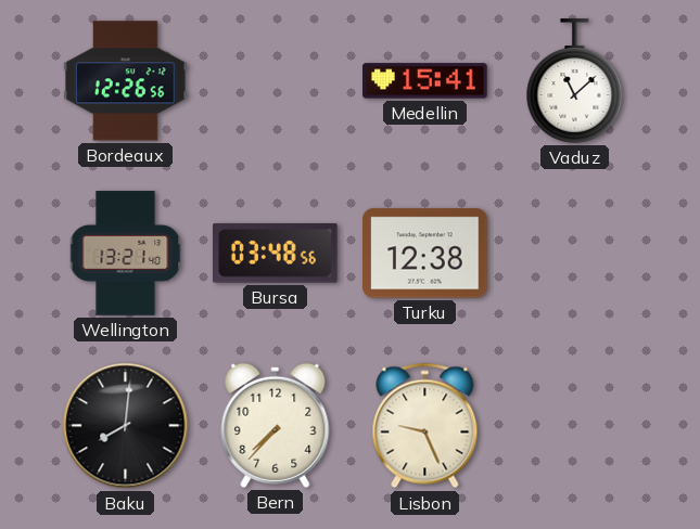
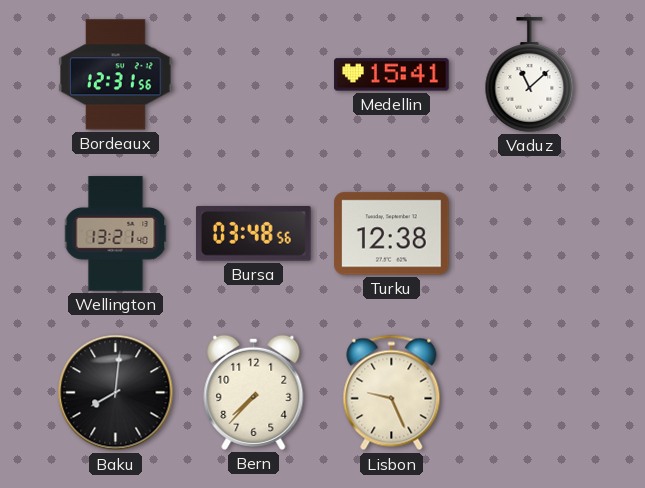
Bordeaux: 12:26 -> 12:31 (116, 75)
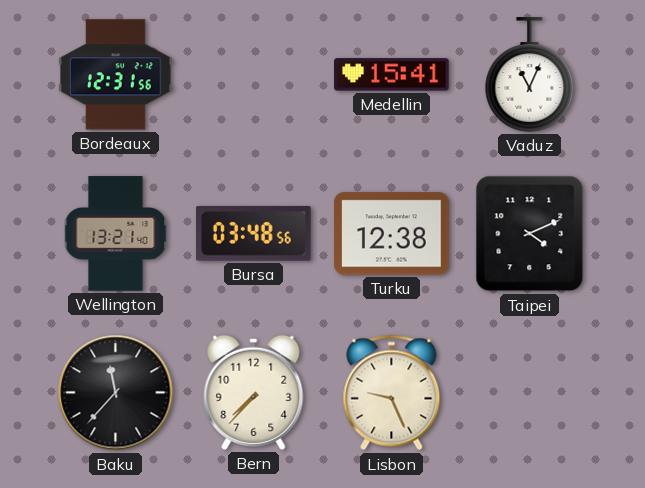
Vaduz: 11:08 -> 11:04 (530, 75)
Taipei: none -> 4:11 (530, 234)
Baku: 8:01 -> 11:37 (116, 393)
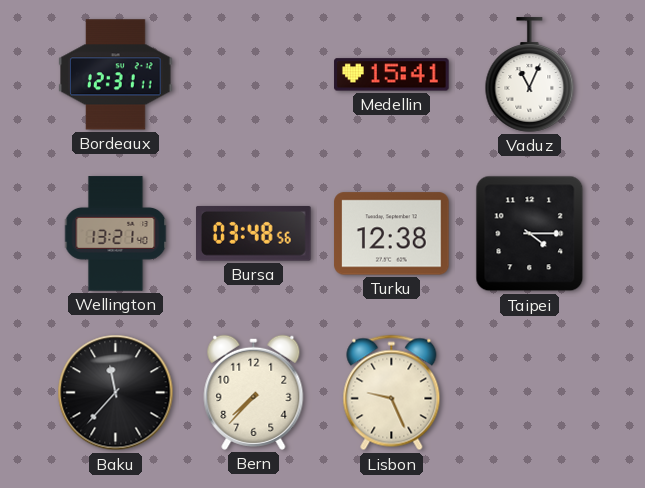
Bordeaux: 12:31:56 -> 12:31:11 (116, 75)
Taipei: 4:11 -> 4:15 (530, 234)
